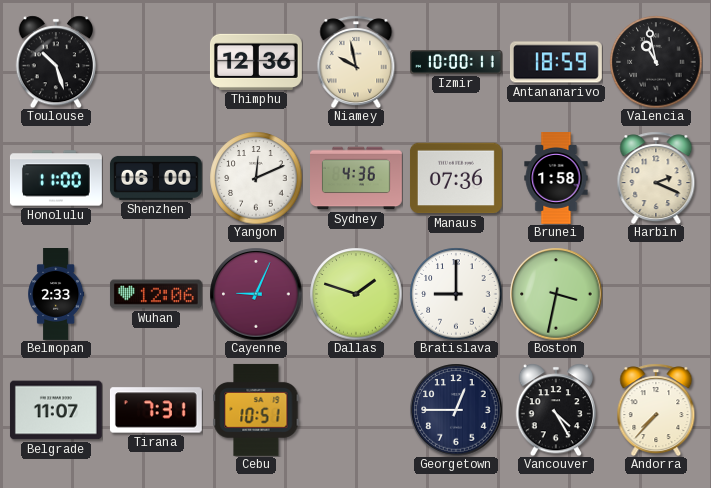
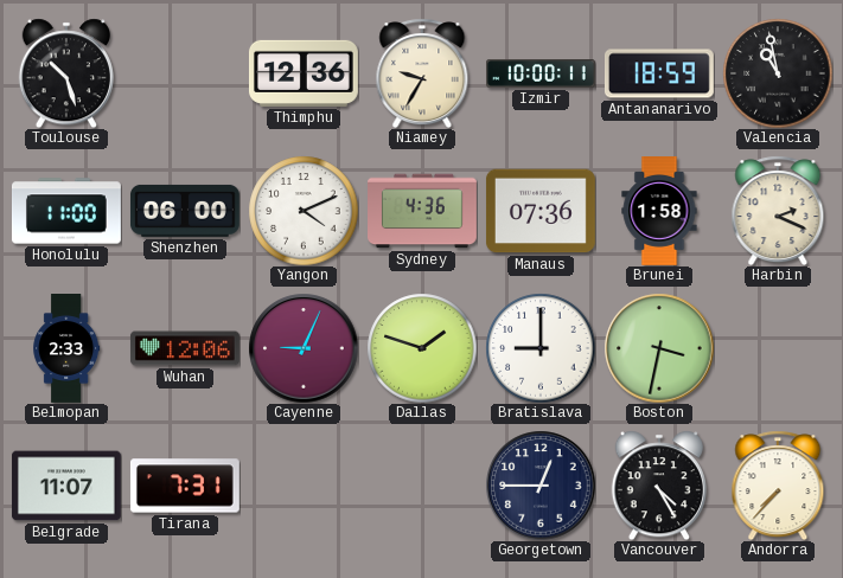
Niamey: 9:58 -> 9:35 (422, 73)
Yangon: 12:11 -> 4:11 (304, 211)
Cebu: 10:51 -> none (256, 410)
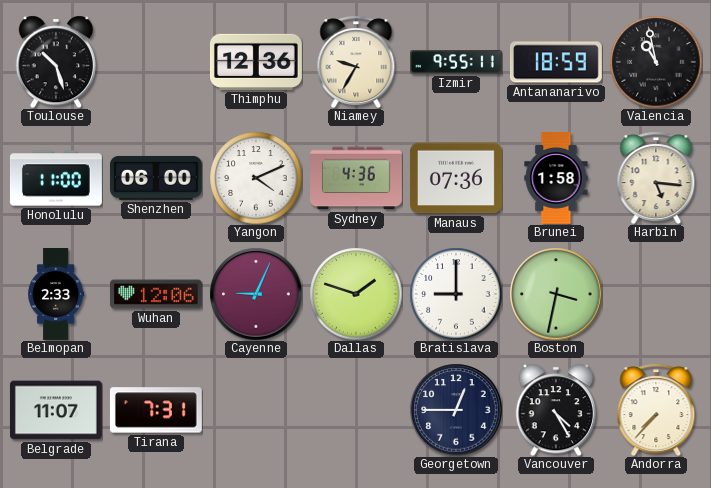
Izmir: 10:00 -> 9:55 (457, 62)
Harbin: 2:19 -> 5:16 (656, 178)
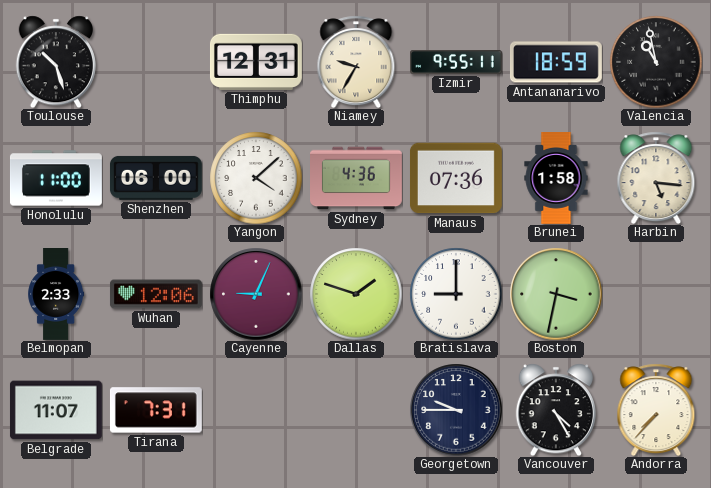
Thimphu: 12:36 -> 12:31 (256, 62)
Yangon: 4:11 -> 4:08 (256, 178)
Georgetown: 12:45 -> 9:45 (456, 410)
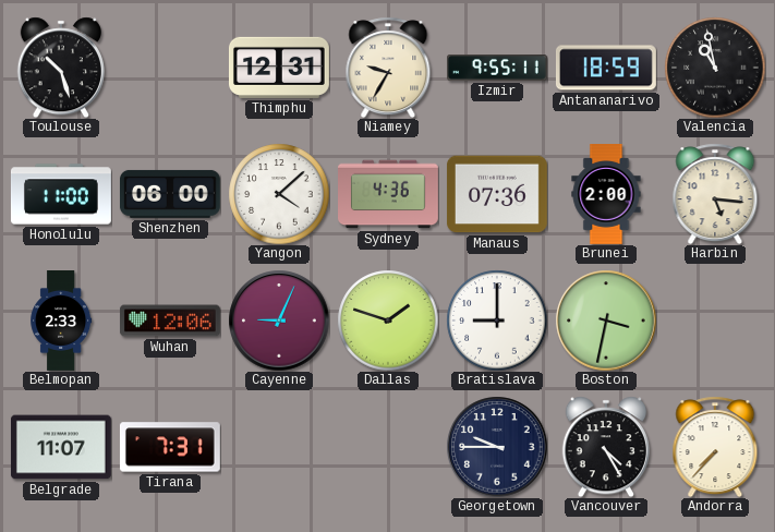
Brunei: 1:58 -> 2:00 (606, 195)
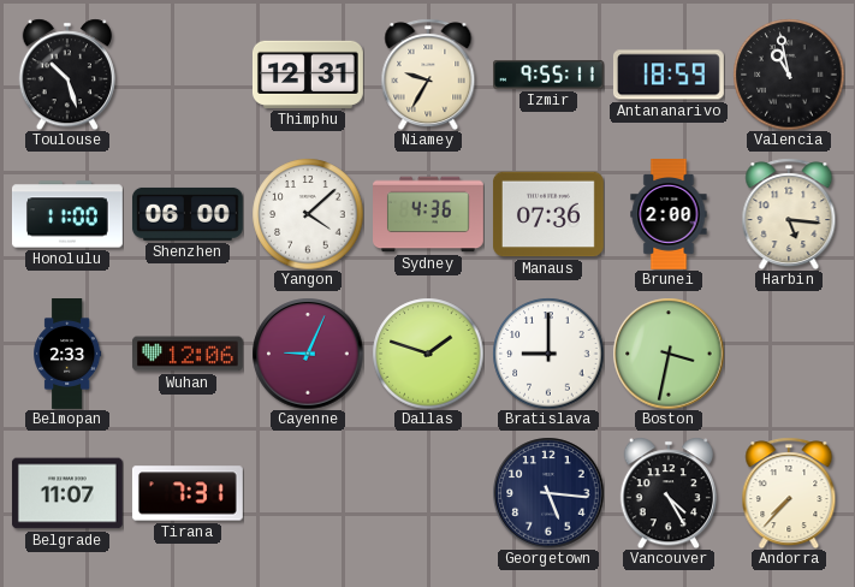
Georgetown: 9:45 -> 5:16 (548, 493)
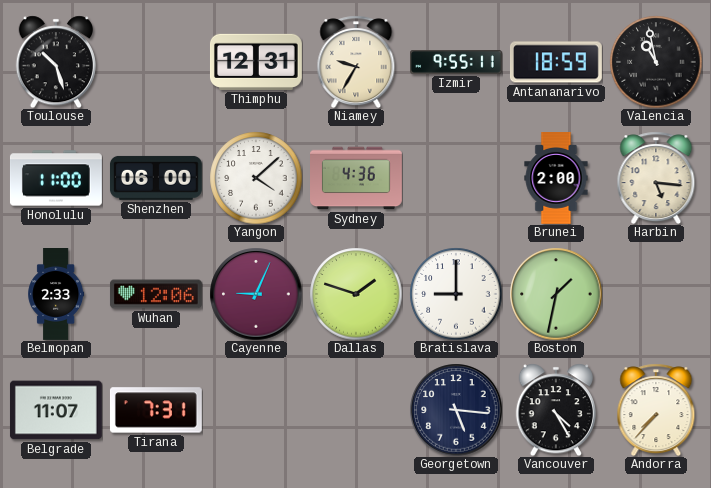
Manaus: 07:36 -> none (548, 214)
Boston: 3:32 -> 1:32 (556, 294)
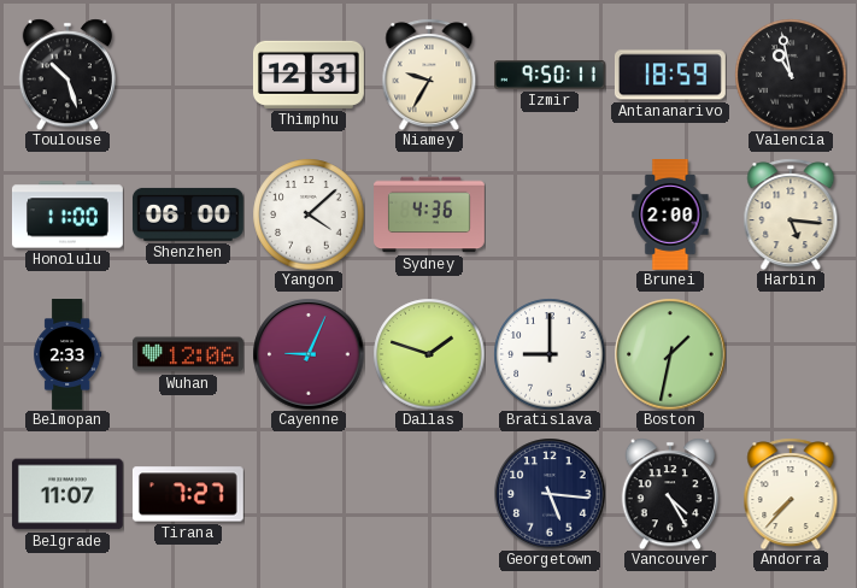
Izmir: 9:55 -> 9:50 (551, 75)
Tirana: 7:31 -> 7:27 (188, 494)
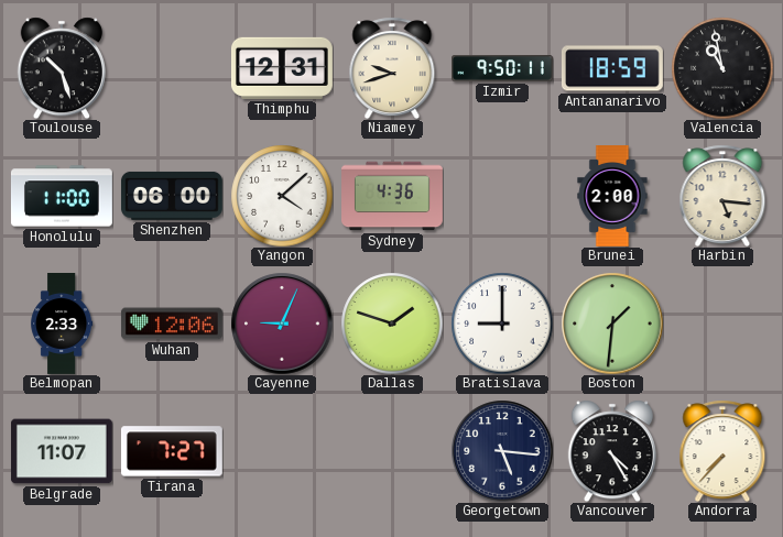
Niamey: 9:35 -> 9:42 (392, 68)
Boston: 1:32 -> 1:31 (612, 324)
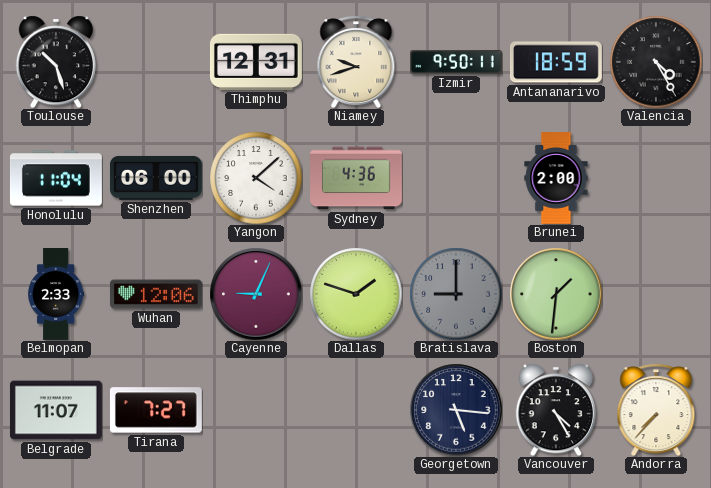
Valencia: 10:58 -> 4:25 (656, 62)
Honolulu: 11:00 -> 11:04 (56, 178)
Harbin: 5:16 -> none (722, 196)
Bratislava dial: white -> grey (456, 294)
